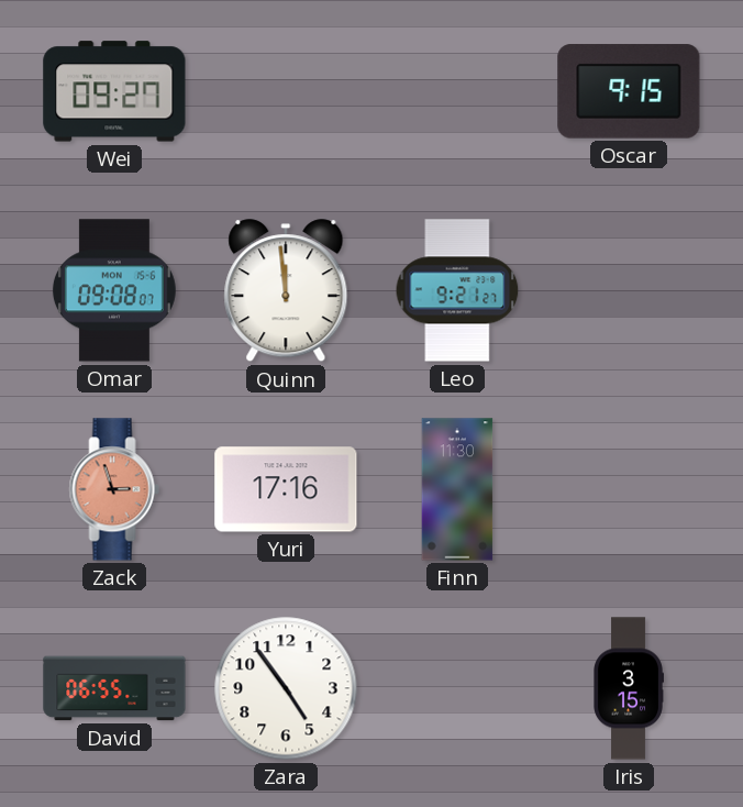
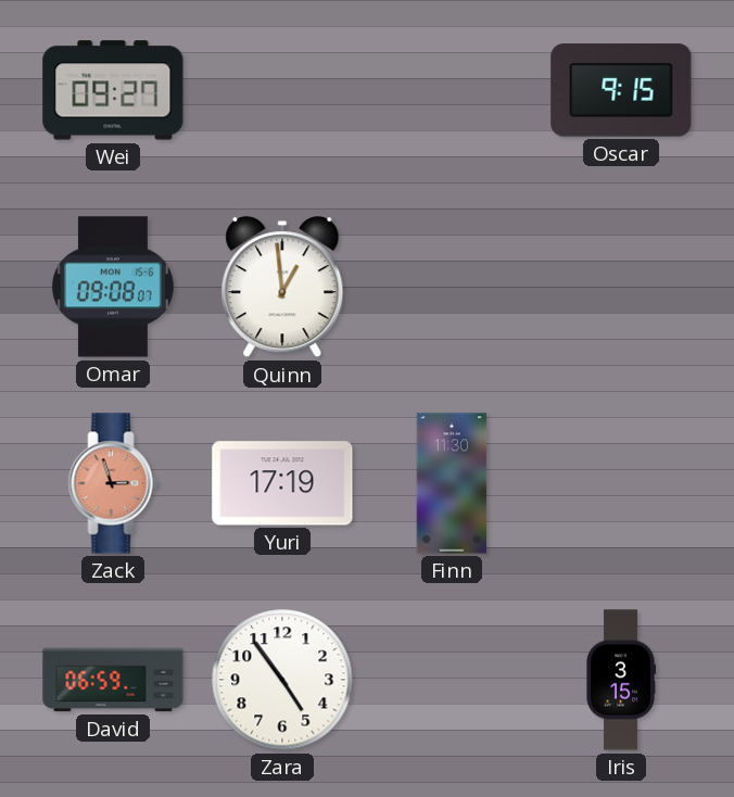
Quinn: 11:59 -> 12:59 (282, 288)
Leo: 9:21 -> none (457, 290)
Yuri: 17:16 -> 17:19 (282, 483)
David: 06:55 -> 06:59 (113, 680)
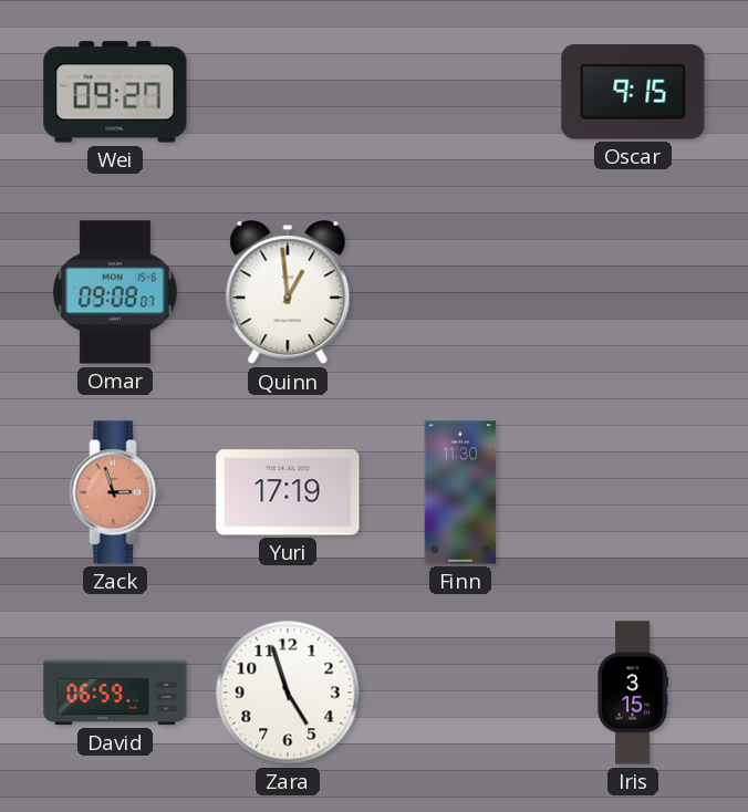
Zara: 4:54 -> 4:57 (288, 693)
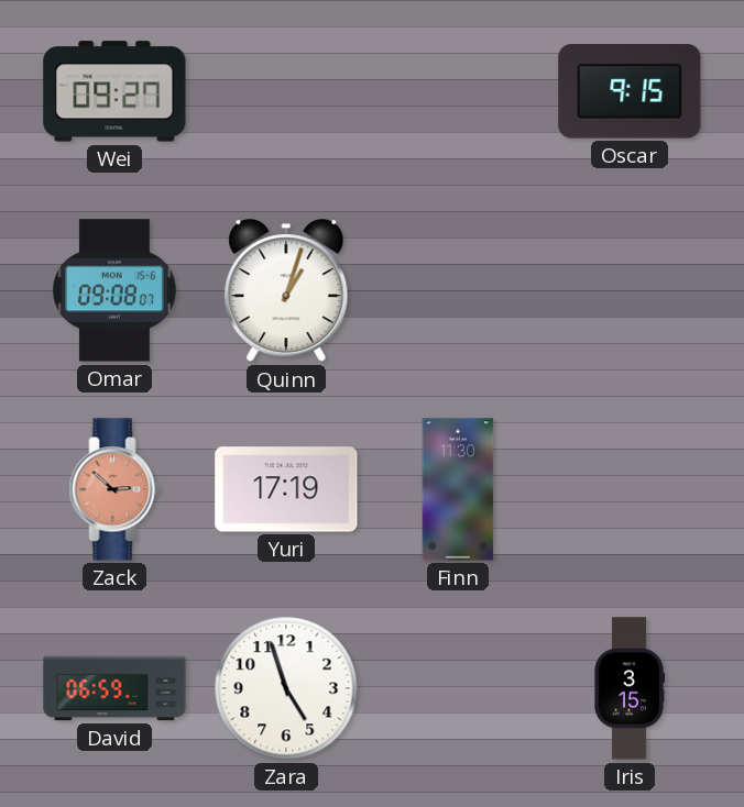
Quinn: 12:59 -> 1:03 (286, 291)
Zack: 2:57 -> 2:52 (114, 489)
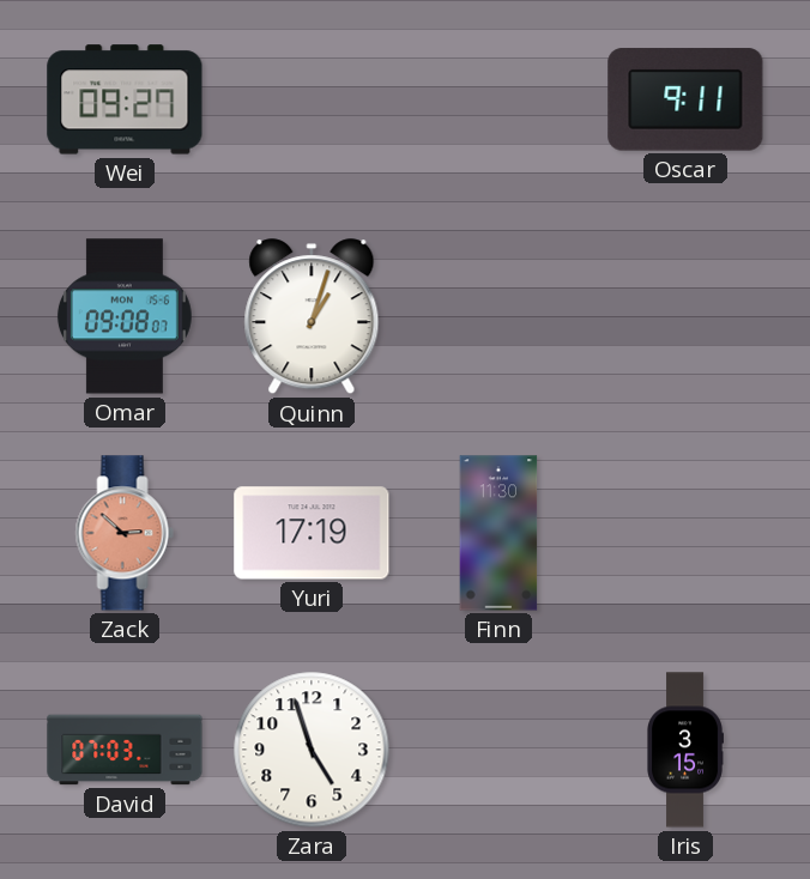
Oscar: 9:15 -> 9:11 (685, 99)
David: 06:59 -> 07:03 (125, 750)
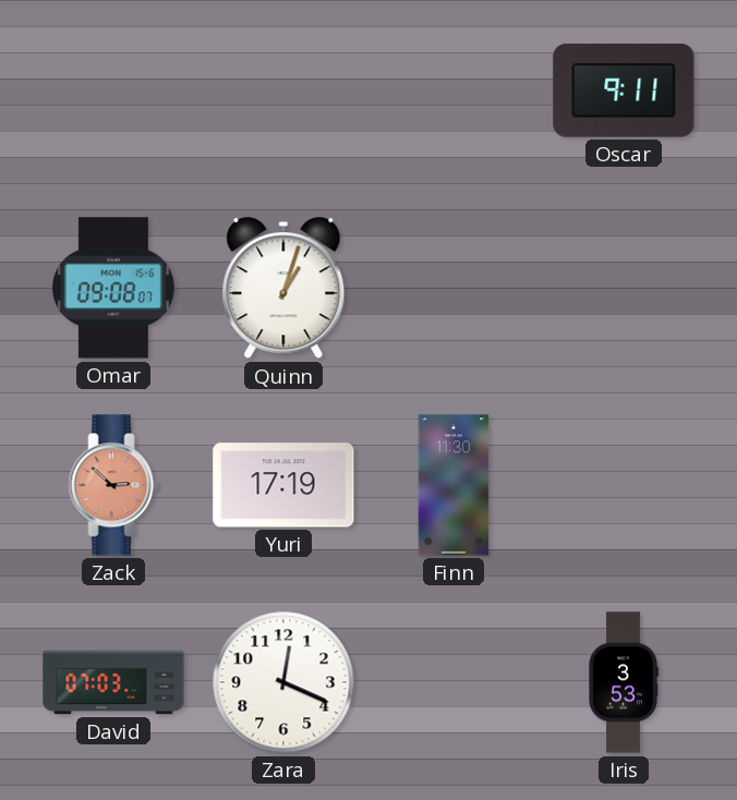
Wei: 09:27 -> none (125, 99)
Zara: 4:57 -> 12:19 (283, 682)
Iris: 3:15 -> 3:53 (624, 682)
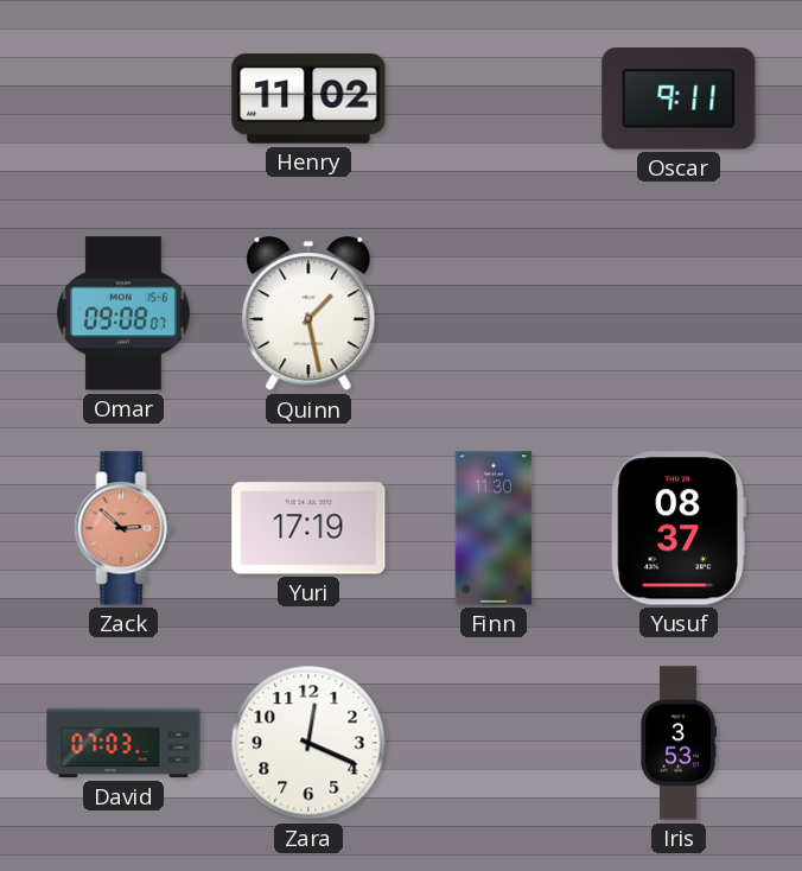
Henry: none -> 11:02 (308, 98)
Quinn: 1:03 -> 1:28 (308, 314)
Yusuf: none -> 08:37 (679, 528)
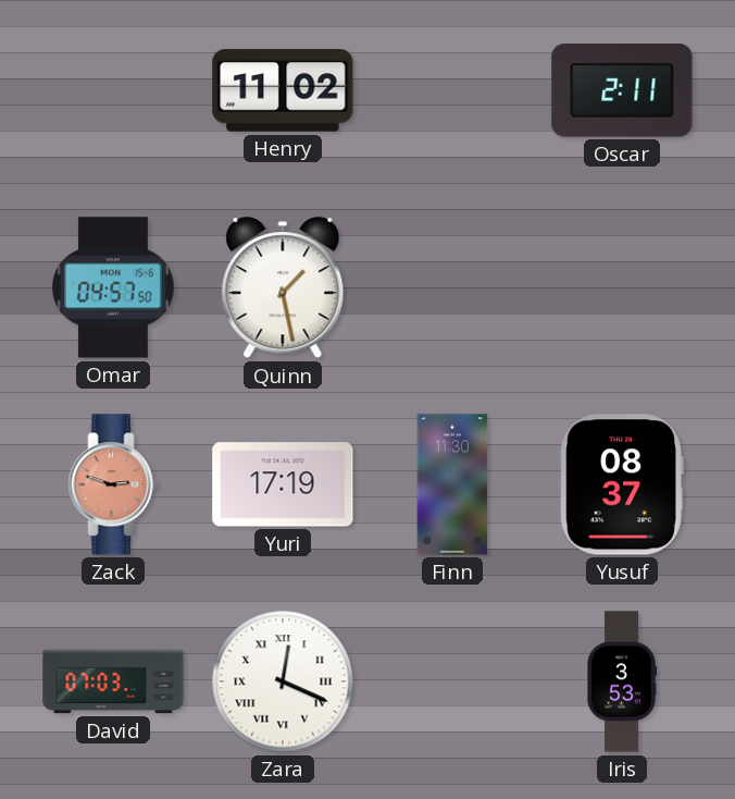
Oscar: 9:11 -> 2:11 (622, 90)
Omar: 09:08 -> 04:57 (113, 287)
Zack: 2:52 -> 2:48 (113, 484)
Zara numerals: Arabic -> Roman (283, 681)
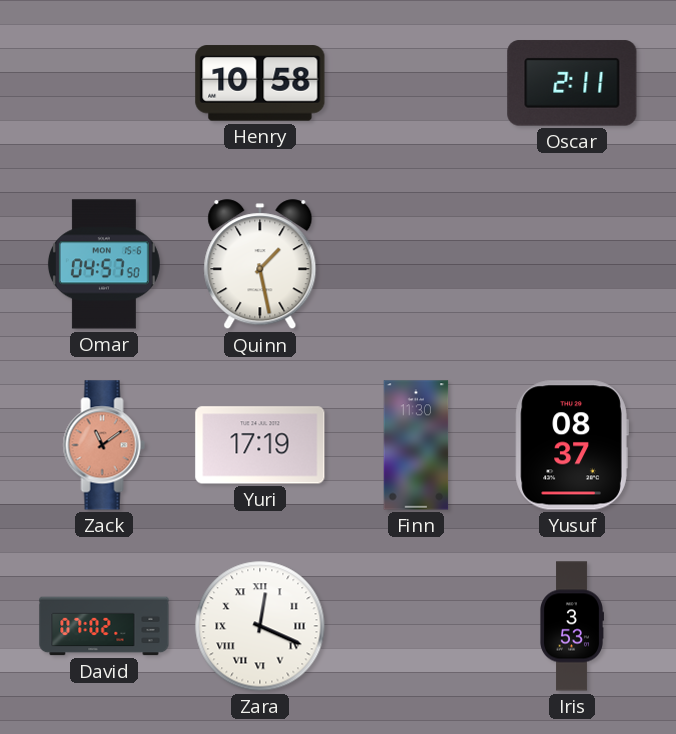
Henry: 11:02 -> 10:58 (260, 83)
Zack: 2:48 -> 11:09 (104, 445)
David: 07:03 -> 07:02 (104, 626)
